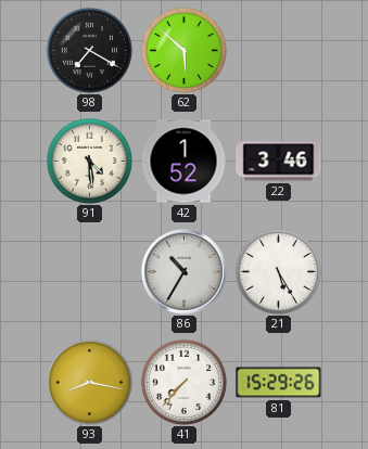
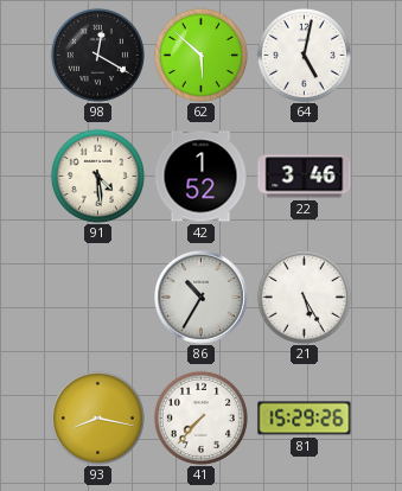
98: 7:20 -> 12:20 (97, 55)
64: none -> 5:02 (304, 55)
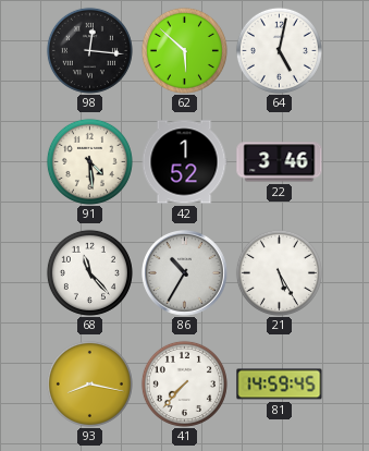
98: 12:20 -> 12:16 (89, 50)
68: none -> 11:23 (89, 272)
81: 15:29 -> 14:59 (280, 385)
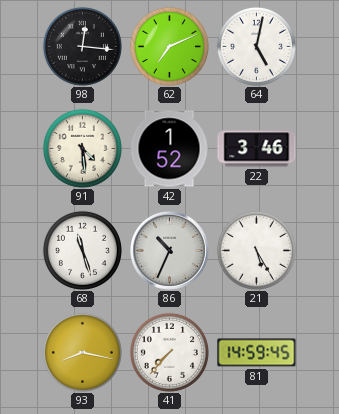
62: 5:52 -> 7:11 (169, 46)
68: 11:23 -> 11:27 (82, 250)
86: 10:35 -> 10:34 (170, 251)
